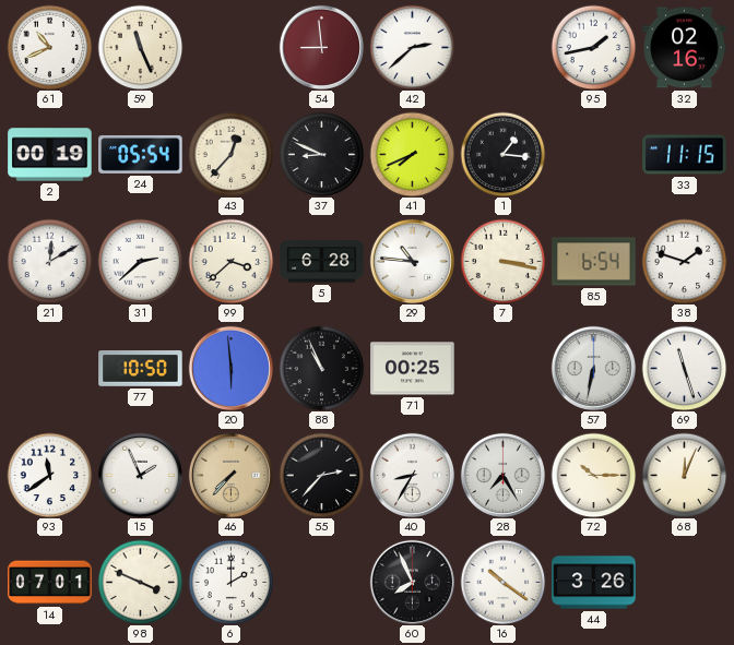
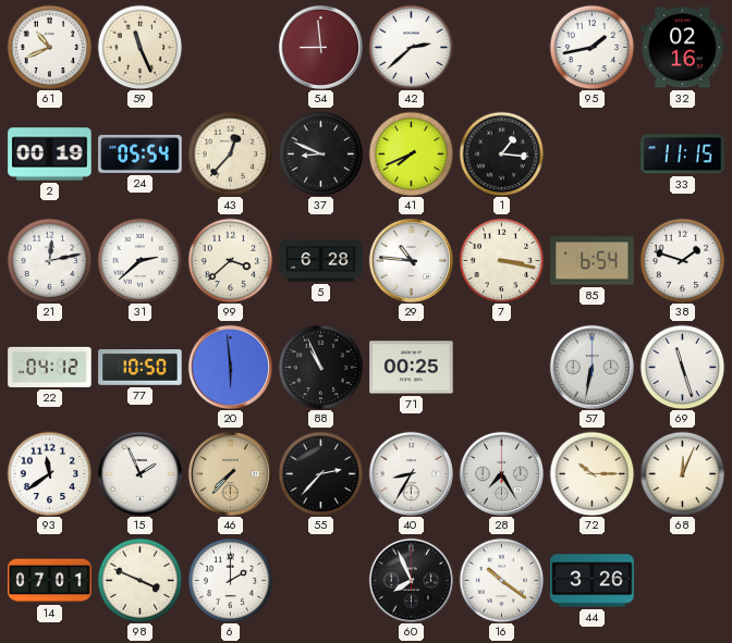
21: 12:10 -> 12:13 (49, 260)
22: none -> 04:12 (50, 367)
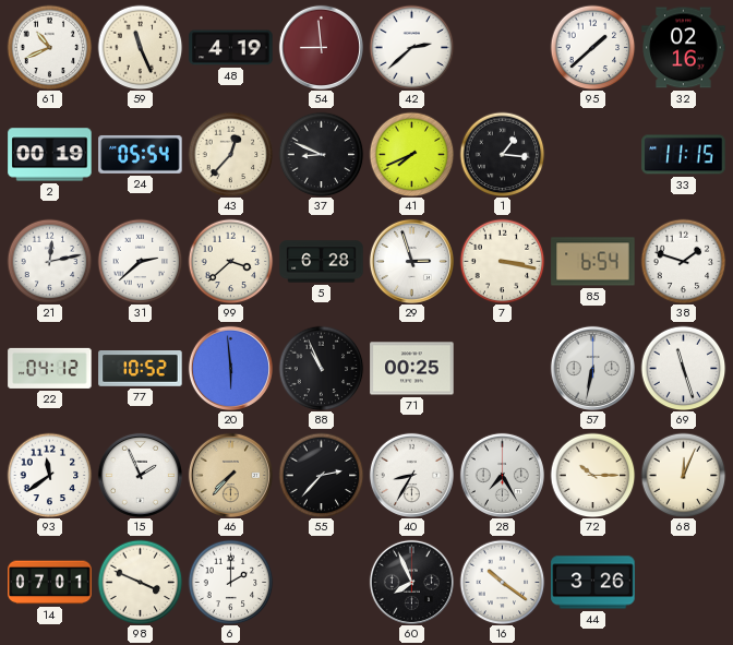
48: none -> 4:19 (231, 48)
95: 1:43 -> 1:38 (592, 47)
29: 10:46 -> 2:57 (411, 261)
77: 10:50 -> 10:52 (141, 369)
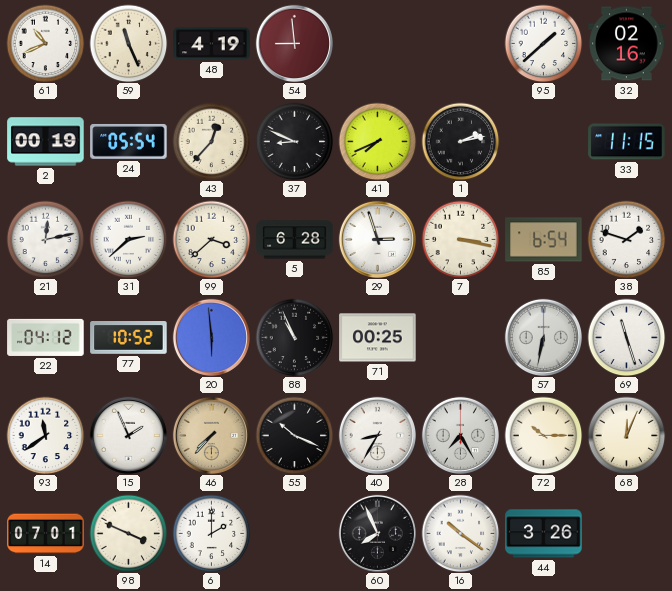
42: 2:38 -> none (411, 47)
1: 1:16 -> 2:13 (460, 141)
55: 2:37 -> 10:19 (294, 435)
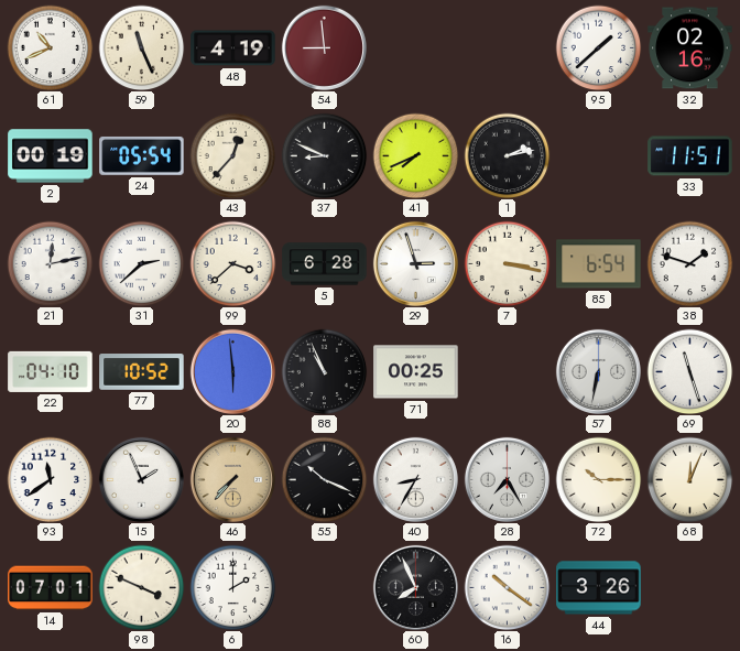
33: 11:15 -> 11:51 (690, 156)
22: 04:12 -> 04:10 (51, 371)
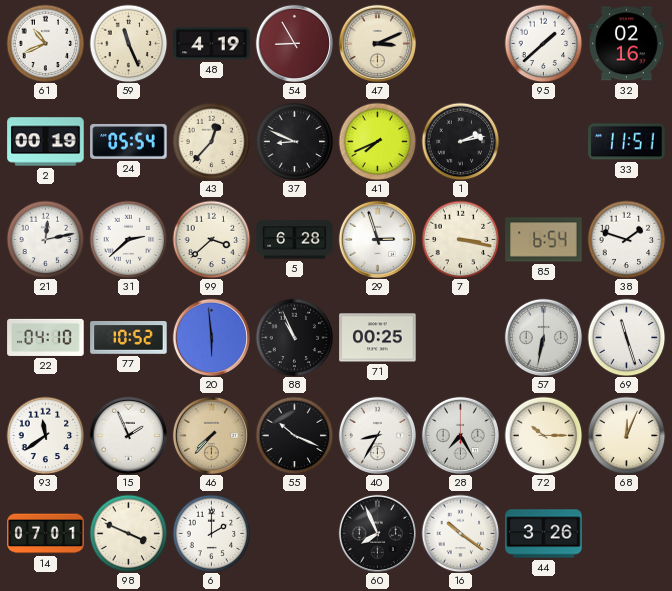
54: 8:59 -> 8:55 (294, 43)
47: none -> 3:11 (377, 43)
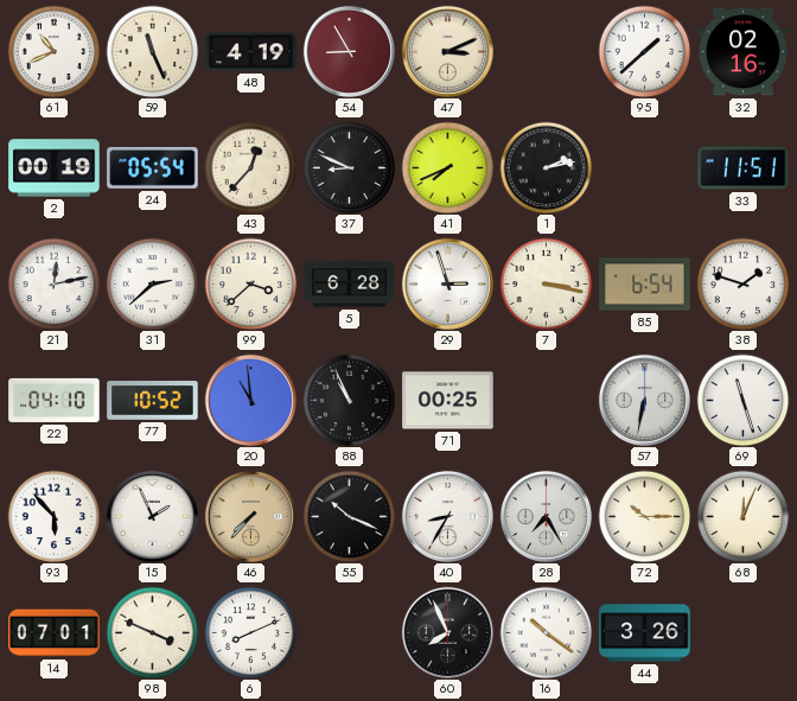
20: 5:59 -> 10:59 (250, 400)
93: 11:39 -> 5:53 (53, 516)
6: 2:00 -> 8:11 (250, 632)
